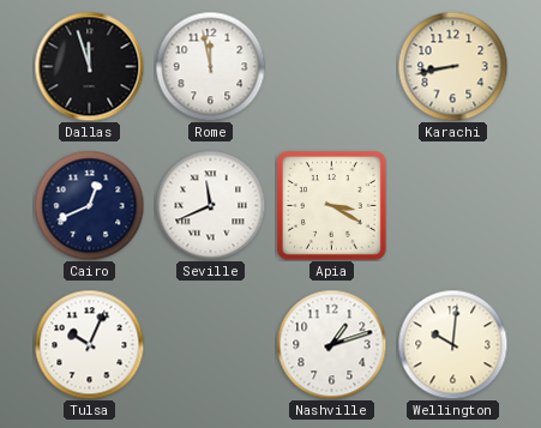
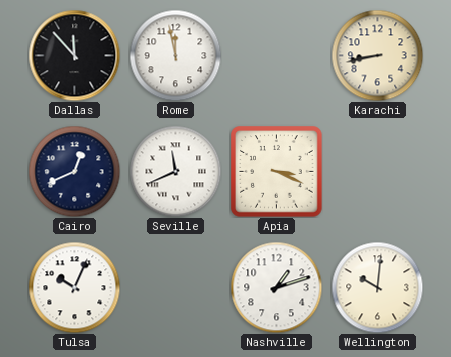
Dallas: 11:57 -> 11:53 (74, 55)
Apia: 3:20 -> 3:19 (277, 172)
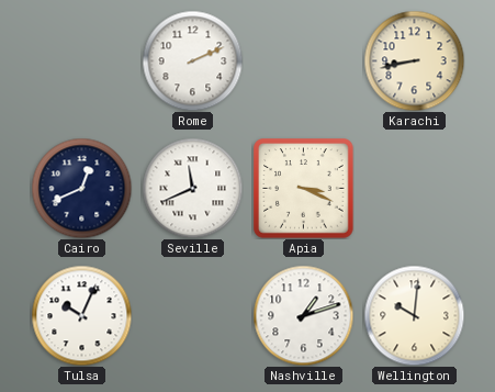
Dallas: 11:53 -> none (74, 55)
Rome: 11:58 -> 2:11 (192, 60)
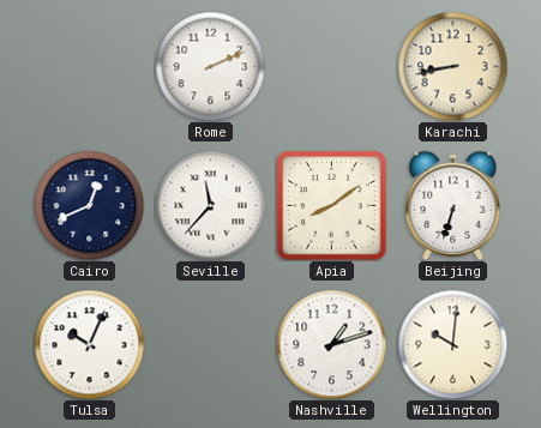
Seville: 11:41 -> 11:37 (210, 205)
Apia: 3:19 -> 8:09 (332, 206)
Beijing: none -> 6:33 (453, 205)
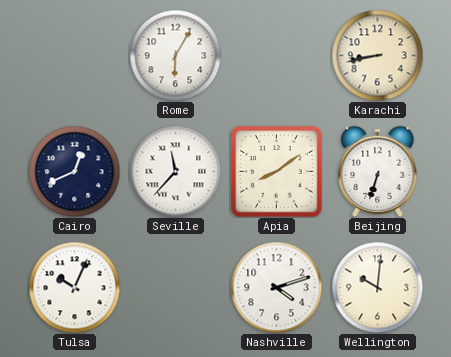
Rome: 2:11 -> 6:05 (175, 55)
Nashville: 1:12 -> 4:12 (276, 287)
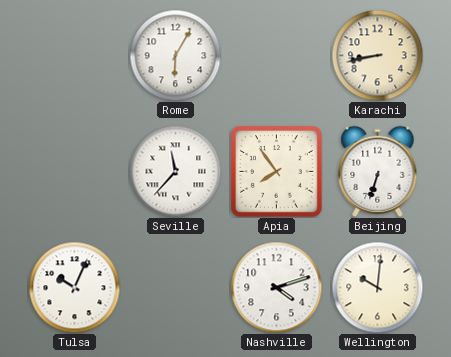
Cairo: 12:41 -> none (74, 171)
Apia: 8:09 -> 7:54 (277, 172)
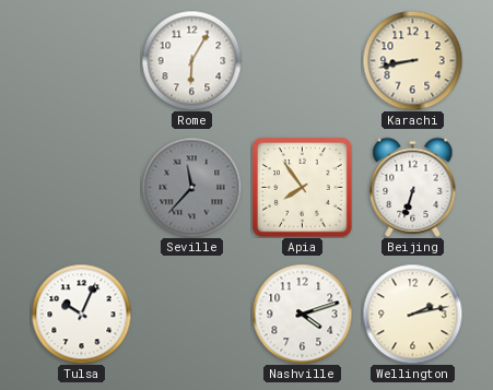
Seville dial: white -> grey (191, 187)
Wellington: 10:01 -> 2:13 (412, 314)
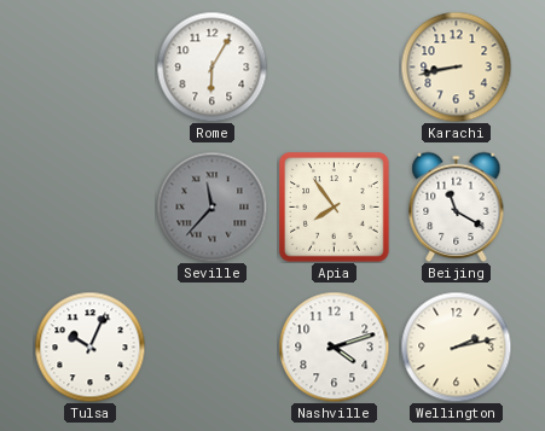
Beijing: 6:33 -> 11:20 (457, 206)
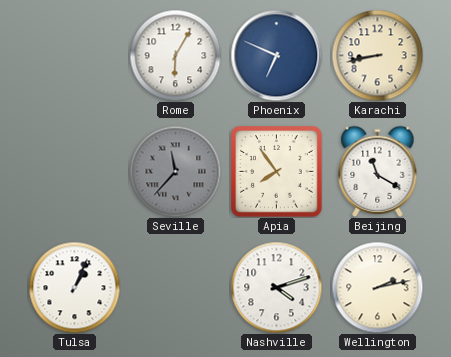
Phoenix: none -> 6:49 (276, 55)
Tulsa: 10:04 -> 1:04 (74, 287)
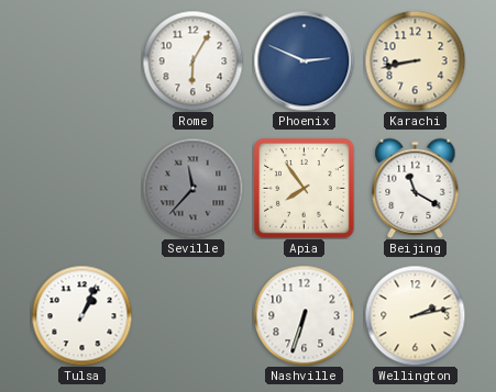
Phoenix: 6:49 -> 2:49 (304, 60)
Nashville: 4:12 -> 6:33 (304, 315)
